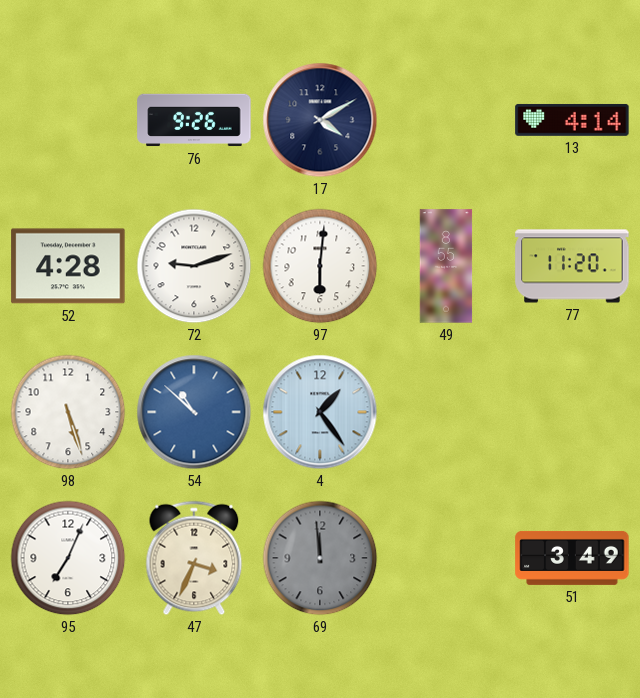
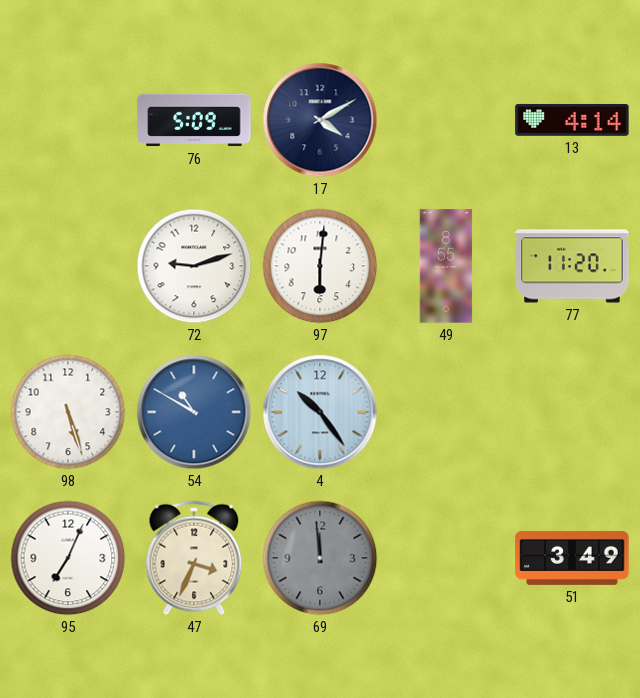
76: 9:26 -> 5:09 (194, 120)
52: 4:28 -> none (68, 266)
54: 10:52 -> 10:50 (194, 412)
4: 1:24 -> 10:24 (320, 412)
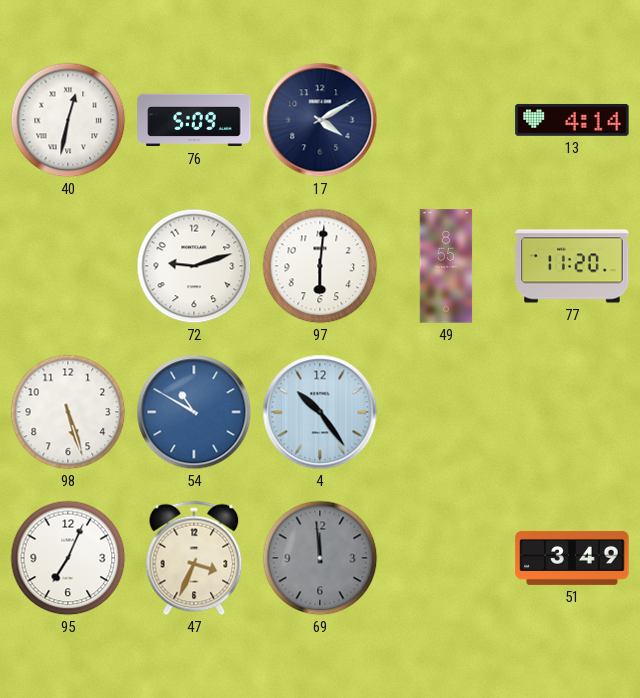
40: none -> 12:32 (68, 120)
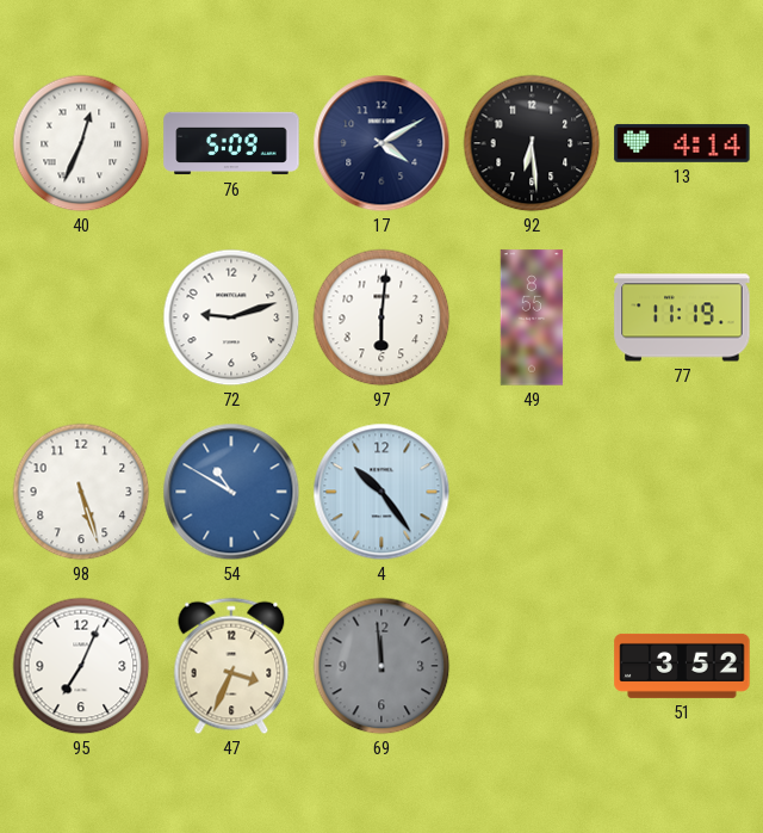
40: 12:32 -> 12:34 (81, 143)
92: none -> 6:29 (532, 143)
77: 11:20 -> 11:19 (682, 317)
51: 3:49 -> 3:52 (682, 666)
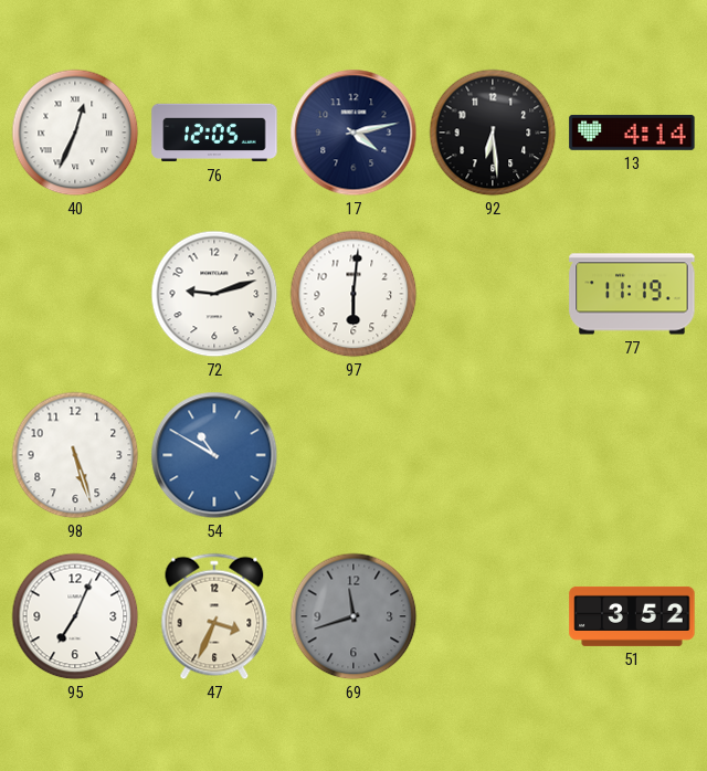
76: 5:09 -> 12:05 (214, 133)
17: 4:10 -> 4:13 (353, 133)
49: 8:55 -> none (532, 317)
4: 10:24 -> none (381, 492)
69: 11:59 -> 11:42 (353, 616)
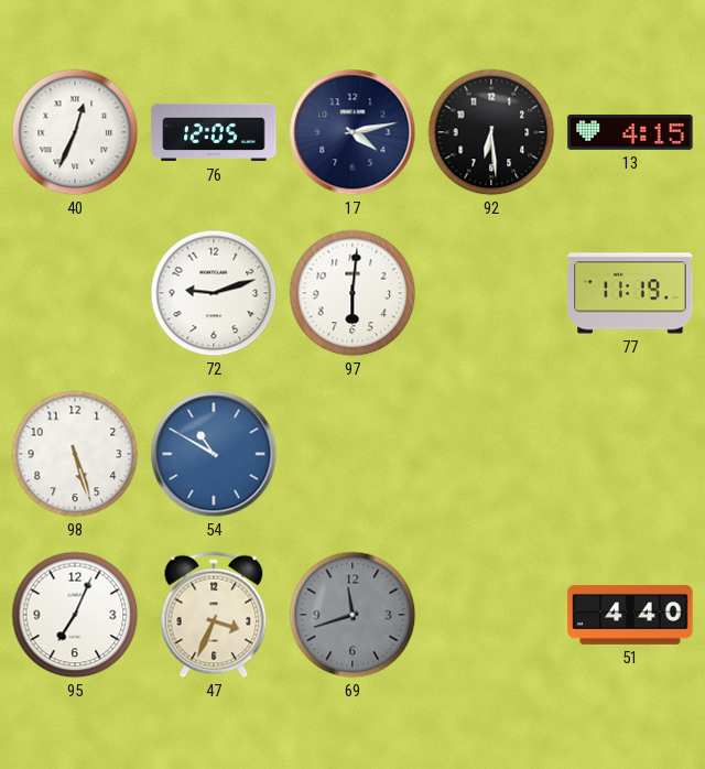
13: 4:14 -> 4:15 (630, 132)
51: 3:52 -> 4:40 (630, 615)
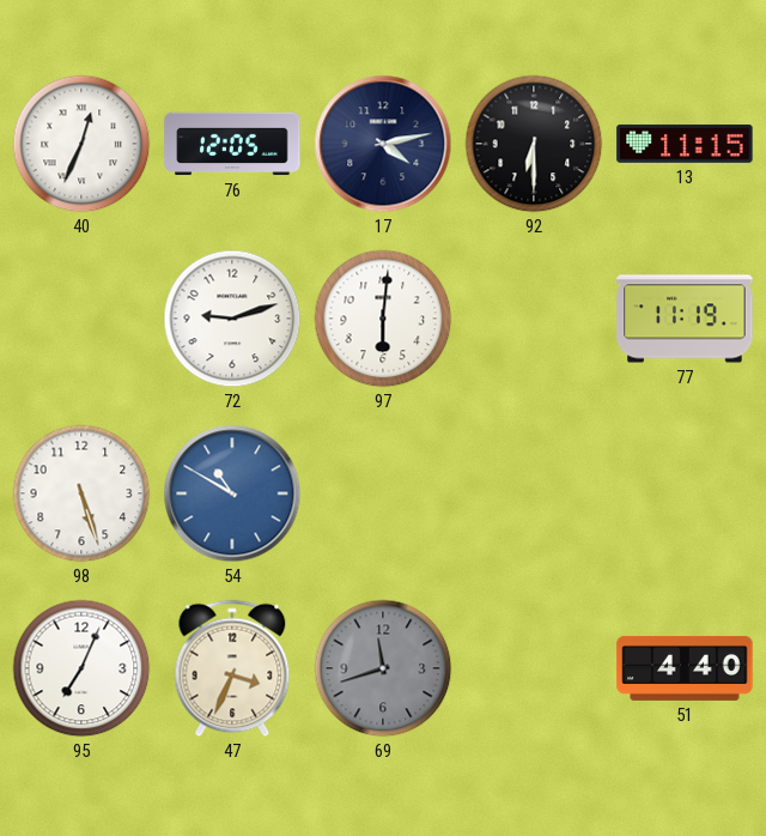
92: 6:29 -> 6:30 (534, 144)
13: 4:15 -> 11:15 (685, 144)
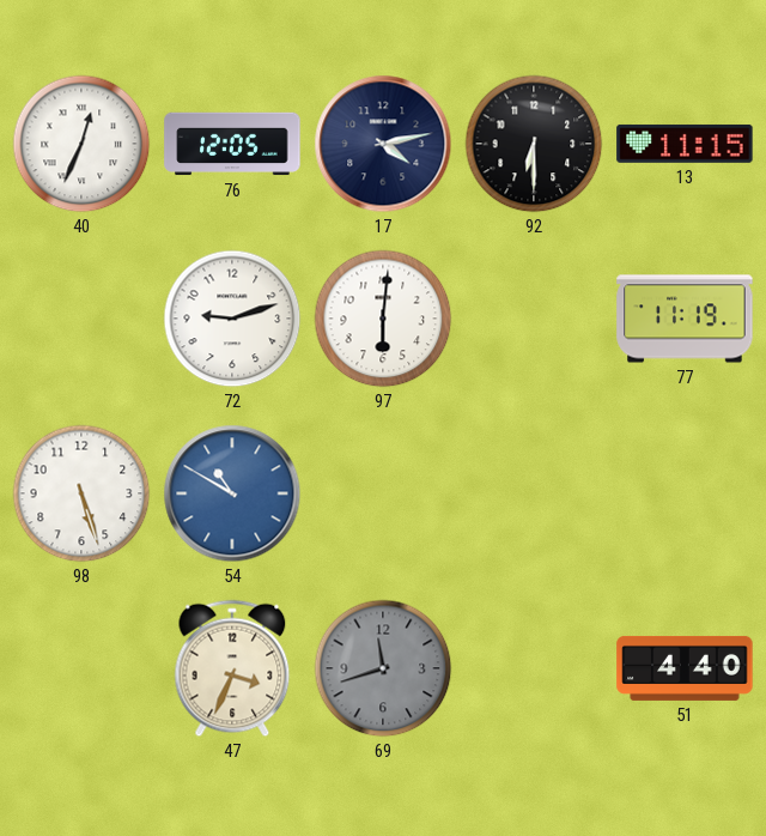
95: 7:04 -> none (81, 668)
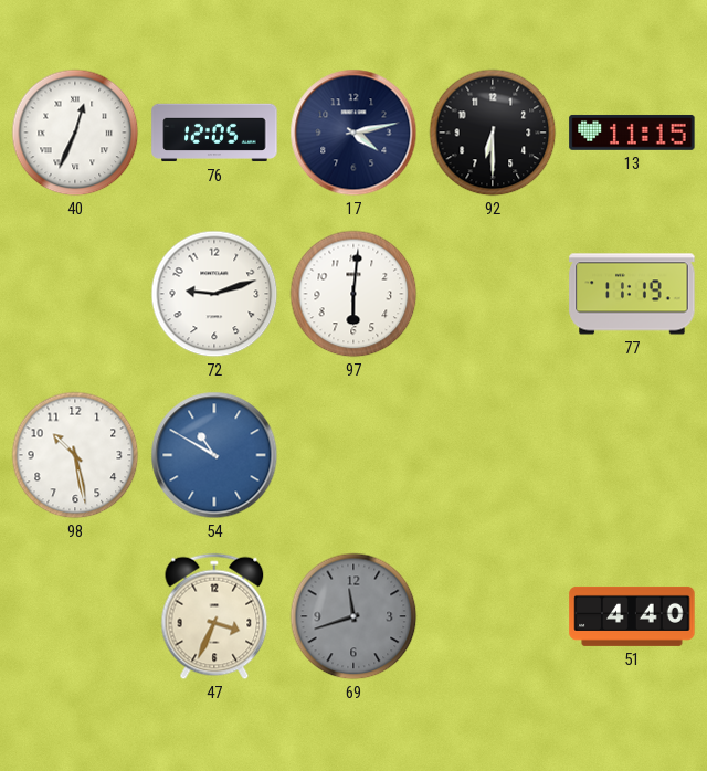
98: 5:27 -> 10:28 (75, 455)
